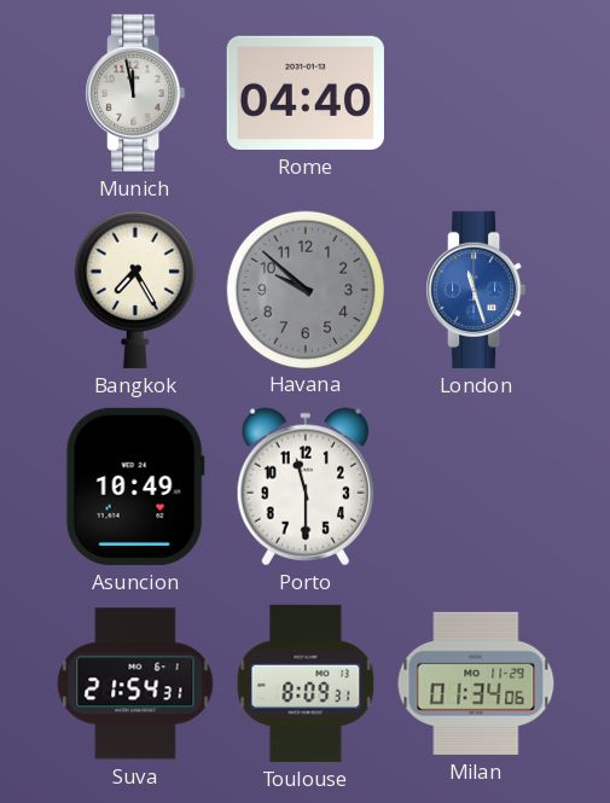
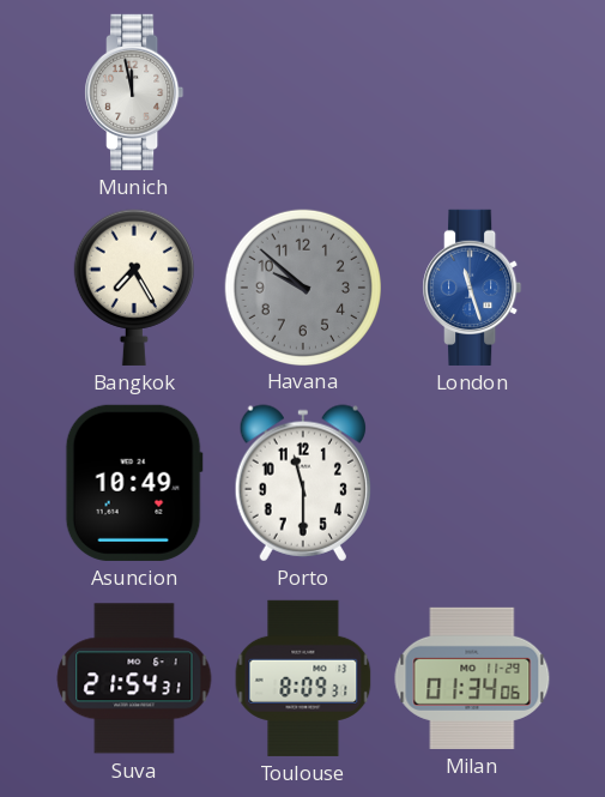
Rome: 04:40 -> none (306, 93)
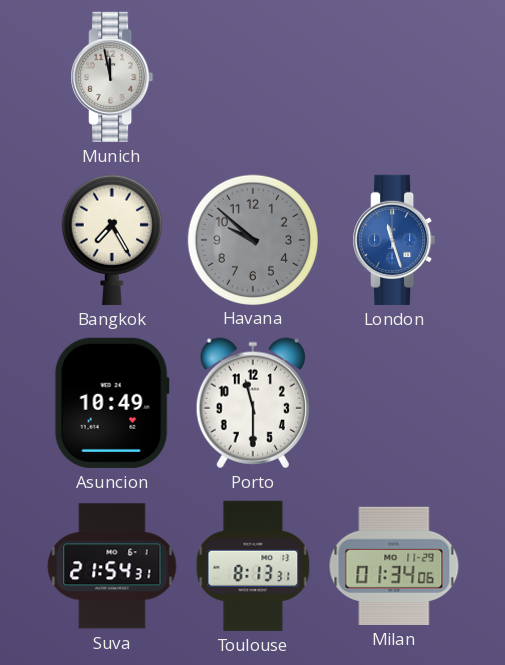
Toulouse: 8:09 -> 8:13 (253, 566)
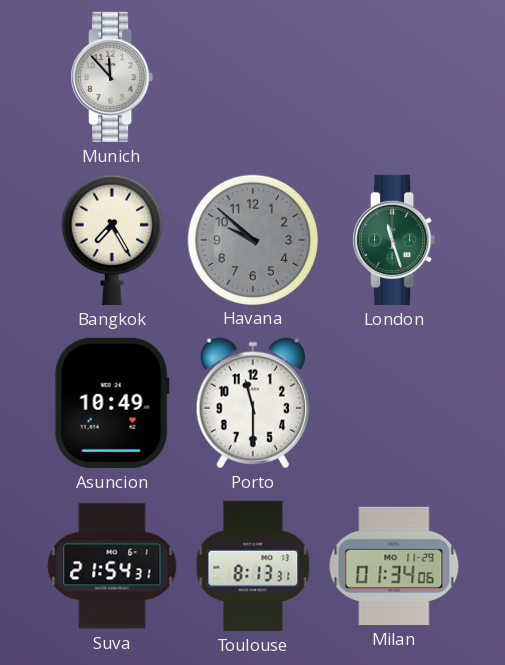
Munich: 11:58 -> 11:53 (112, 77)
London dial: blue -> green (394, 240)
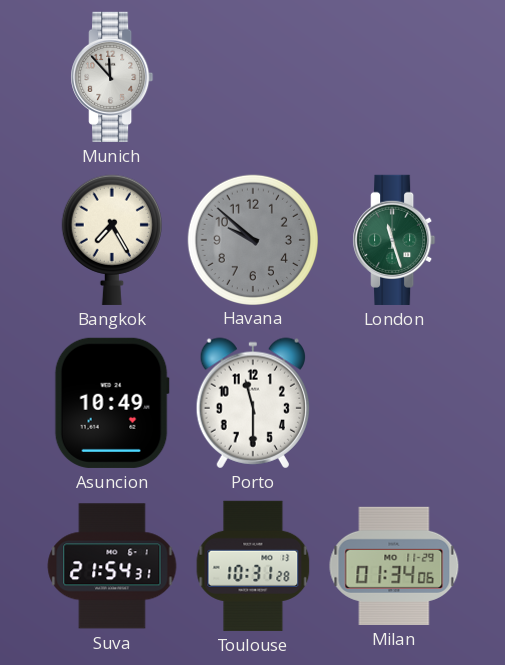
Toulouse: 8:13 -> 10:31 (253, 566)
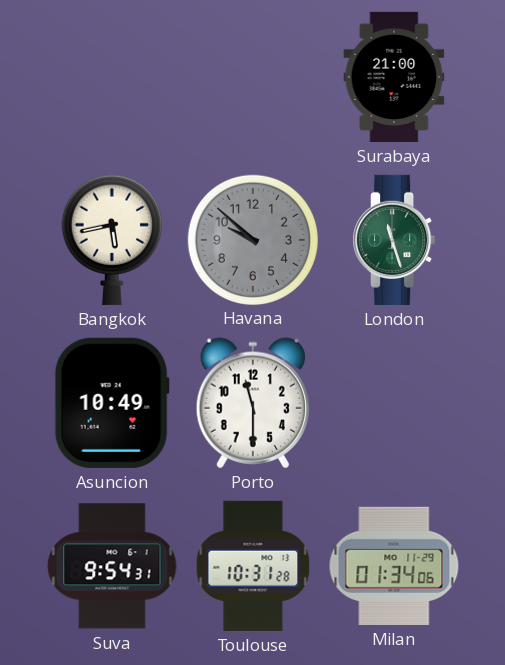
Munich: 11:53 -> none (112, 77)
Surabaya: none -> 21:00 (394, 77)
Bangkok: 7:25 -> 5:43 (112, 240)
Suva: 21:54 -> 9:54 (112, 566)
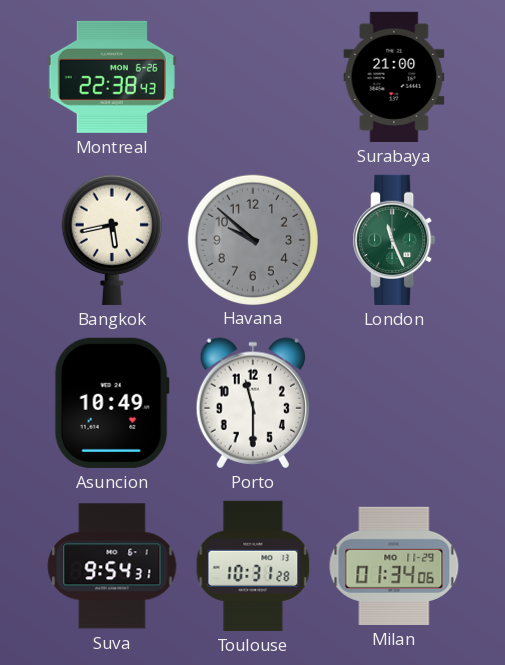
Montreal: none -> 22:38 (112, 77)
London: 11:27 -> 11:26 (394, 240)
